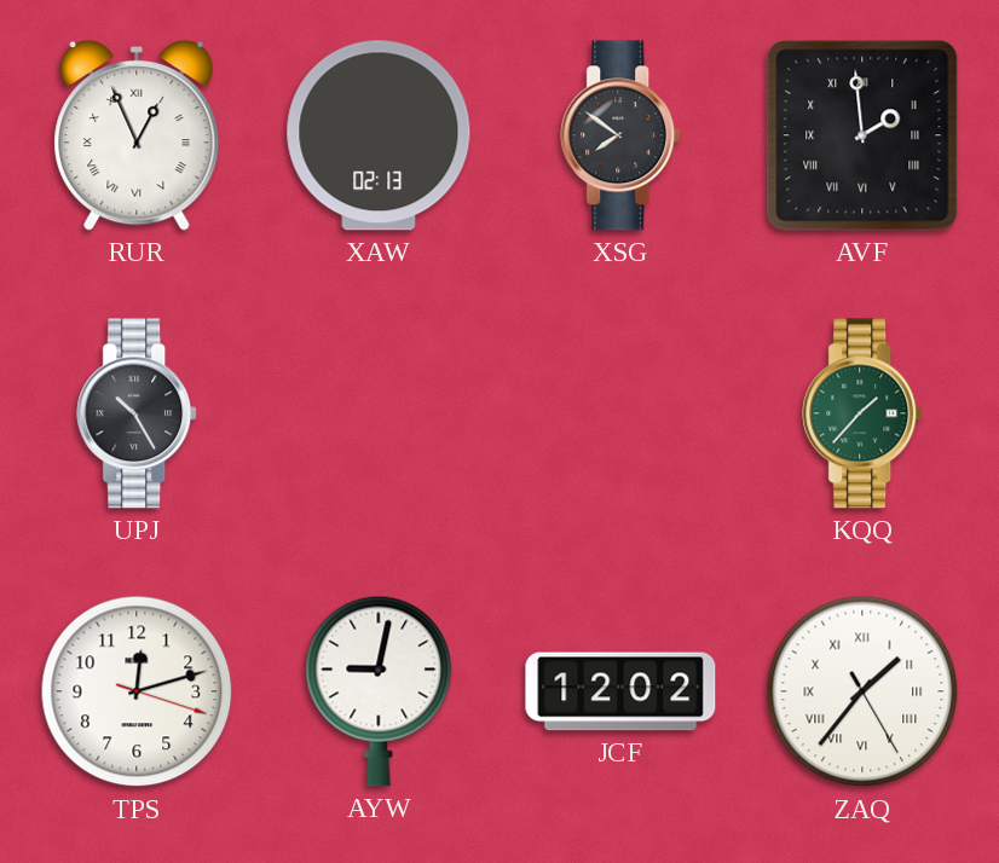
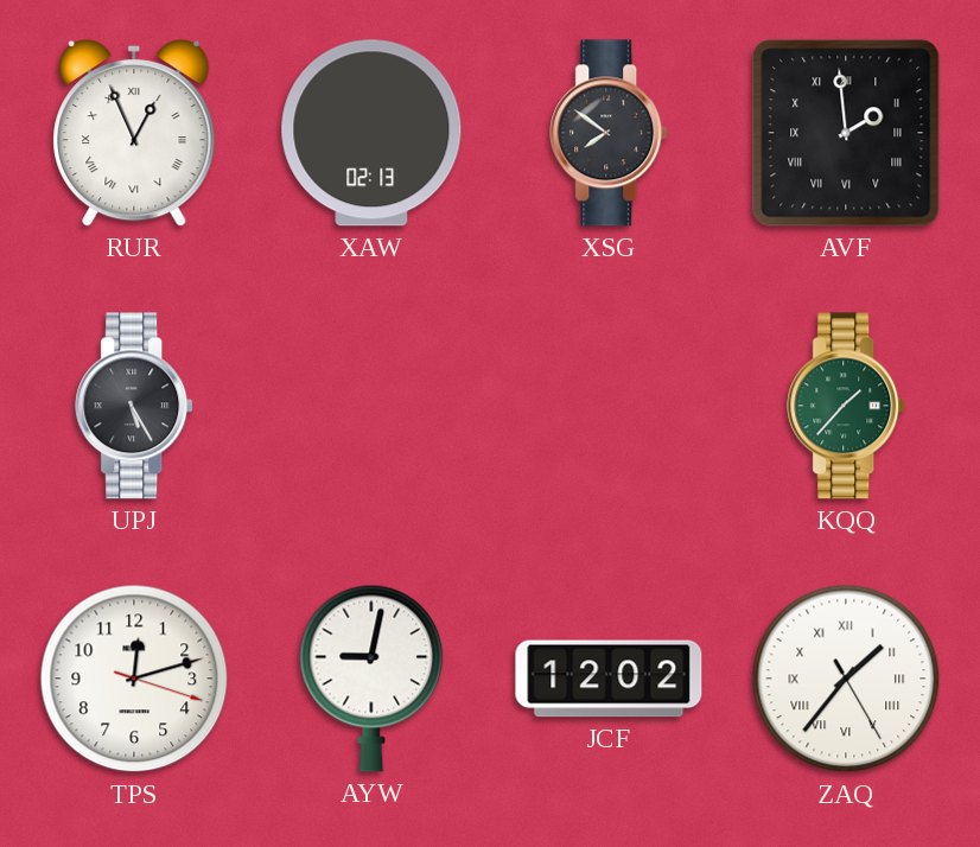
UPJ: 10:25 -> 5:25 (135, 406)
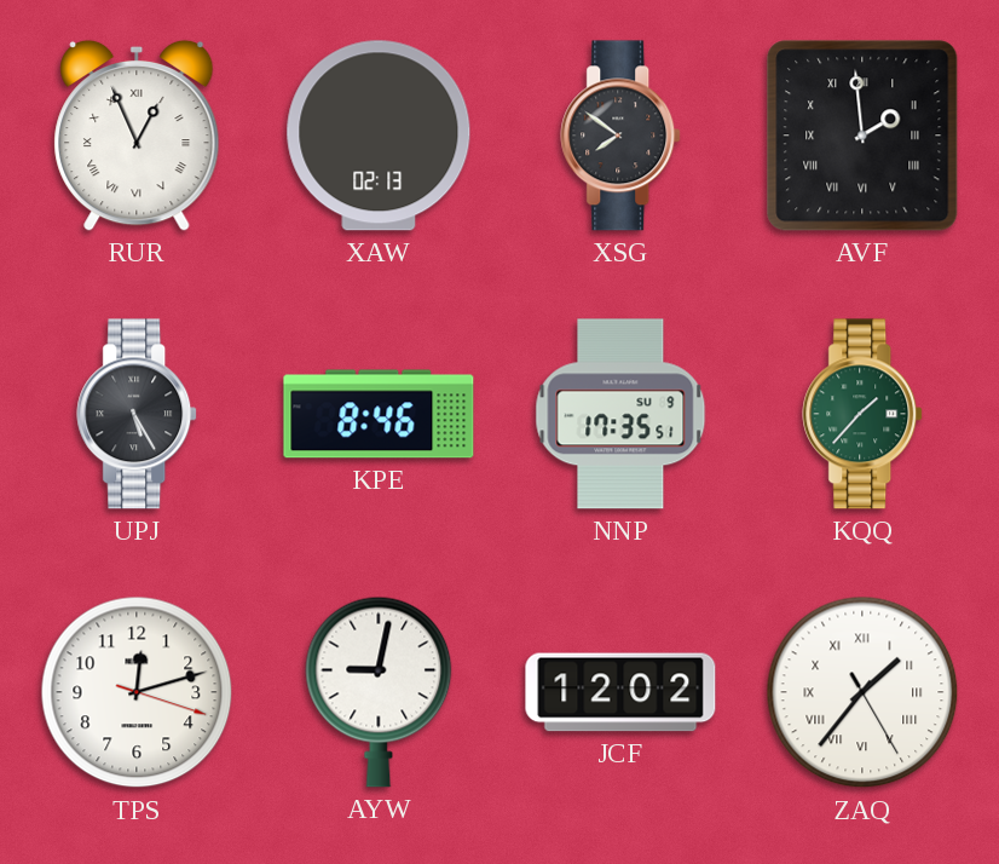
KPE: none -> 8:46 (379, 414)
NNP: none -> 17:35 (620, 414)
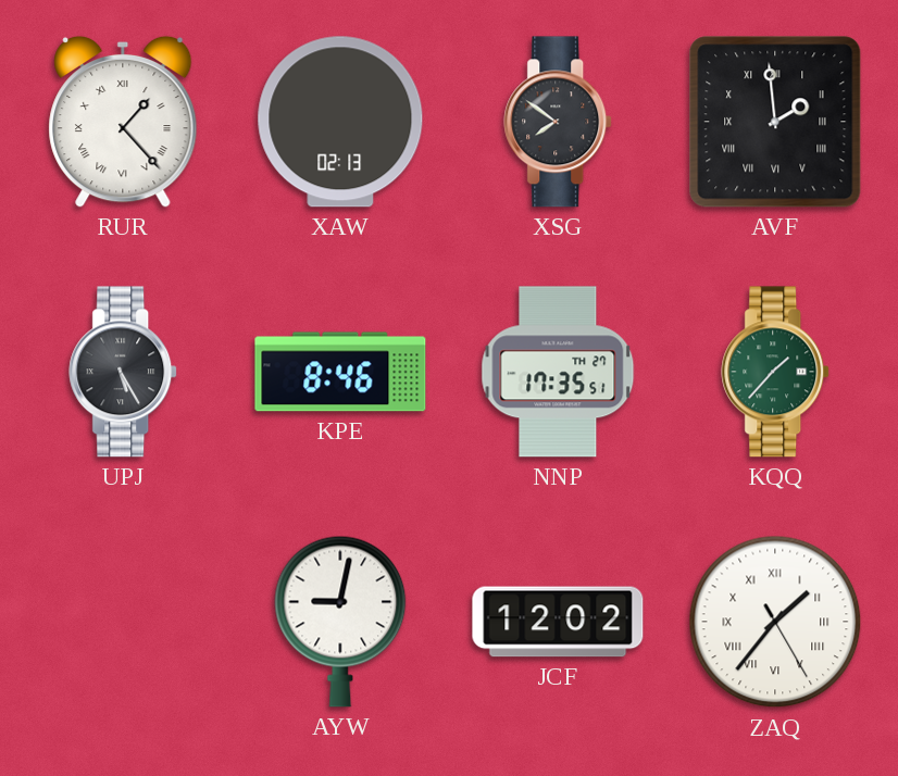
RUR: 12:56 -> 1:23 (123, 122)
NNP date: SU 9 -> TH 27 (558, 372)
TPS: 12:12 -> none (137, 692)
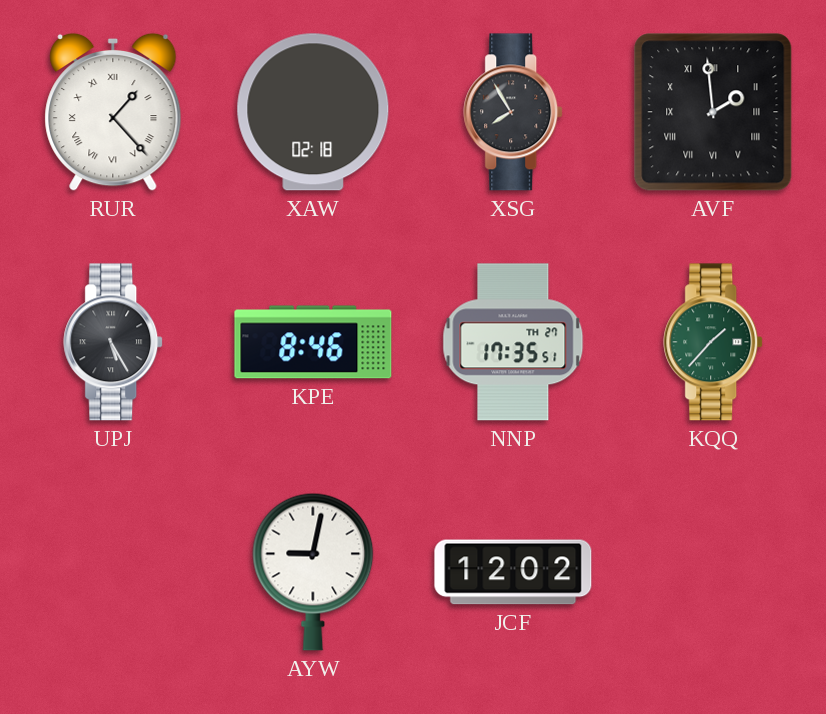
XAW: 02:13 -> 02:18 (313, 112)
XSG: 7:51 -> 7:55 (514, 112)
ZAQ: 1:36 -> none (775, 622)
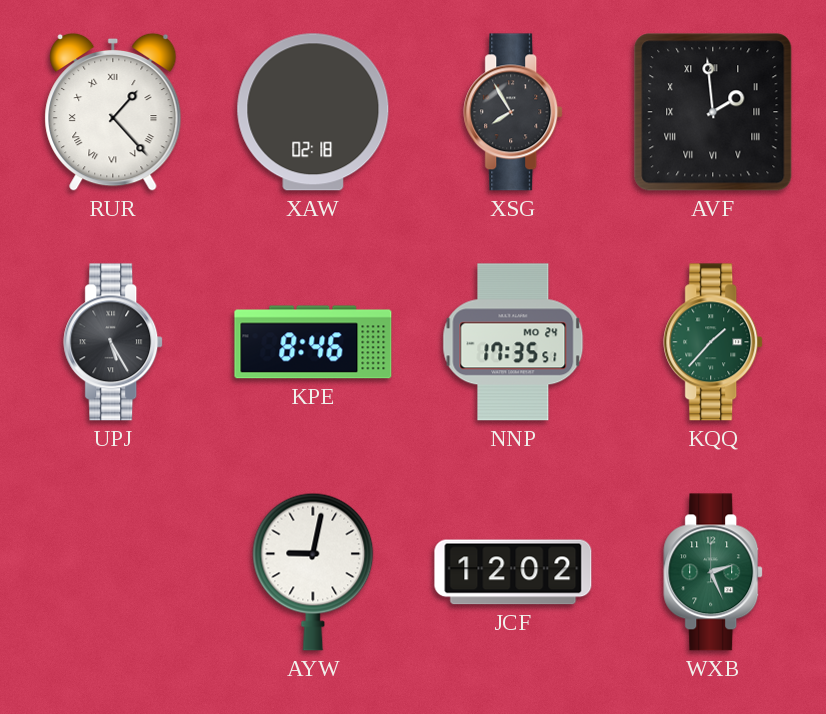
NNP date: TH 27 -> MO 24 (513, 342)
WXB: none -> 2:26 (714, 572)
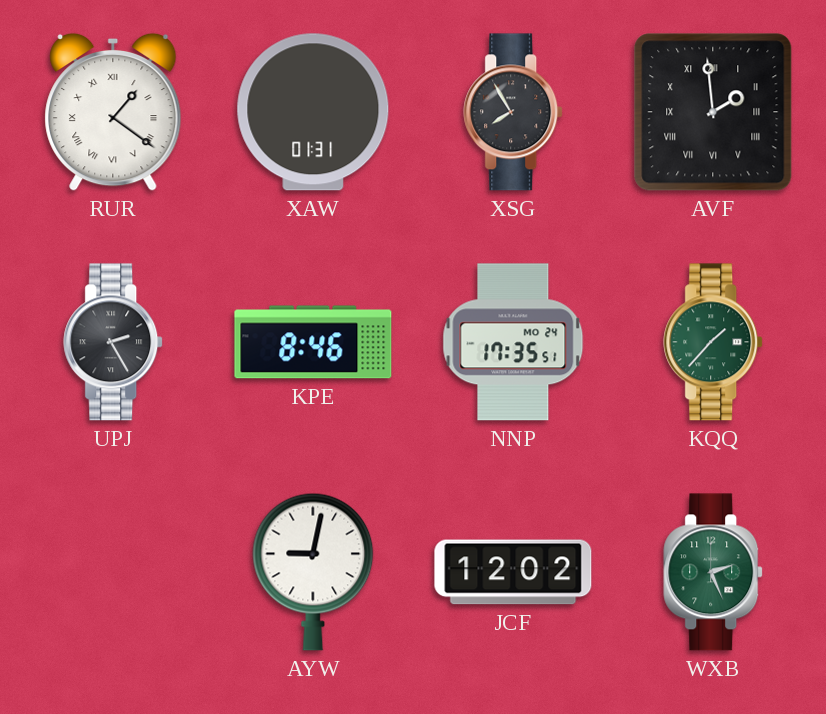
RUR: 1:23 -> 1:21 (113, 112)
XAW: 02:18 -> 01:31 (313, 112)
UPJ: 5:25 -> 2:25 (114, 342)
